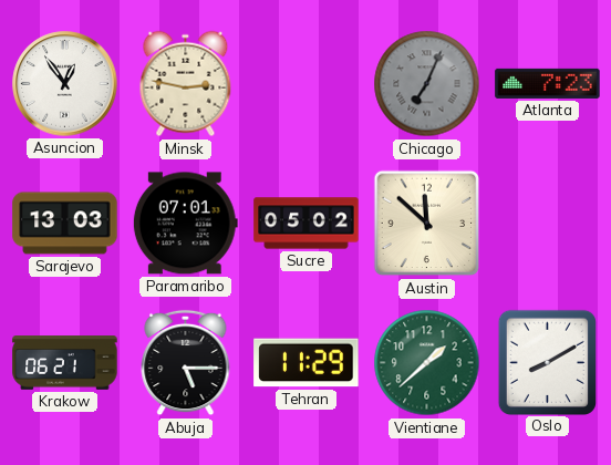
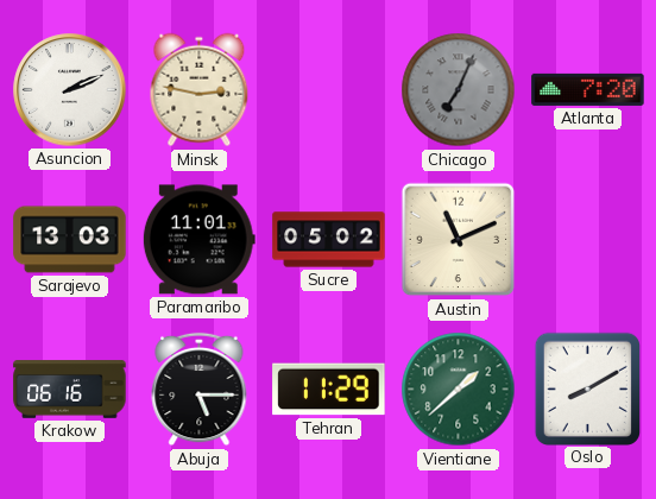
Asuncion: 12:54 -> 2:11 (70, 90)
Atlanta: 7:23 -> 7:20 (588, 89)
Paramaribo: 07:01 -> 11:01 (198, 240)
Austin: 11:52 -> 11:11 (459, 240)
Krakow: 06:21 -> 06:16 (70, 390)
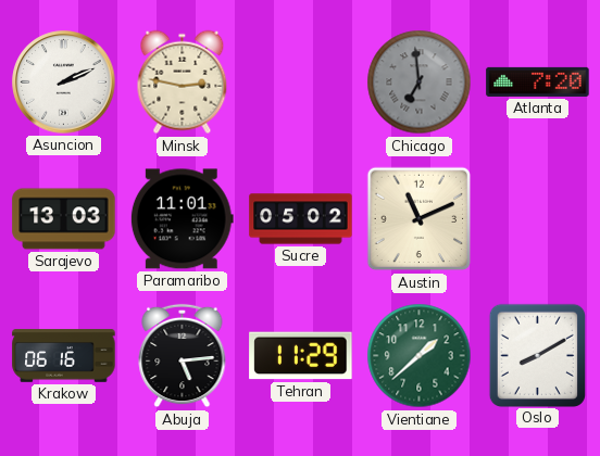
Chicago: 7:04 -> 6:59 (420, 83)
Abuja: 5:15 -> 5:14 (183, 356)
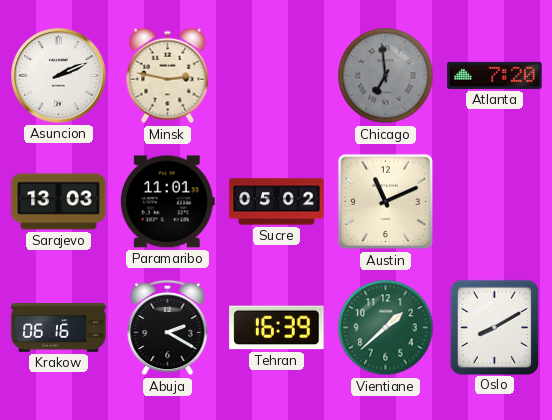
Abuja: 5:14 -> 2:20 (168, 328)
Tehran: 11:29 -> 16:39 (277, 328)
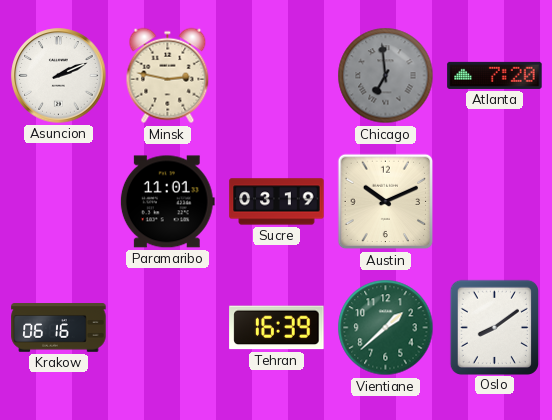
Sarajevo: 13:03 -> none (59, 202)
Sucre: 05:02 -> 03:19 (277, 202)
Austin: 11:11 -> 10:11 (386, 202)
Abuja: 2:20 -> none (168, 328)
Oslo: 8:10 -> 8:09 (494, 327)
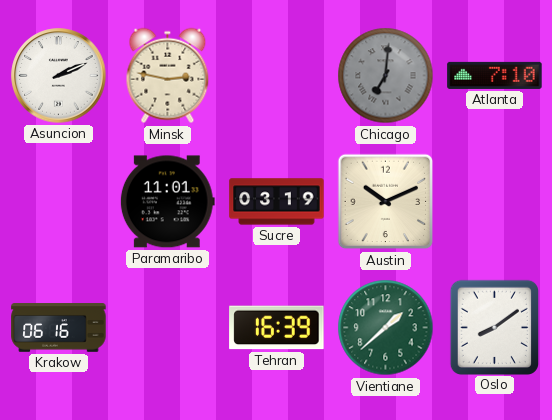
Chicago: 6:59 -> 7:01 (386, 76)
Atlanta: 7:20 -> 7:10 (495, 75)
